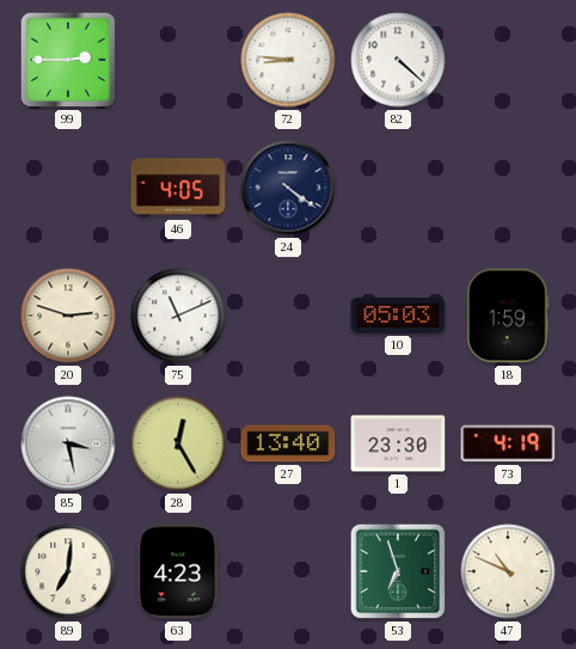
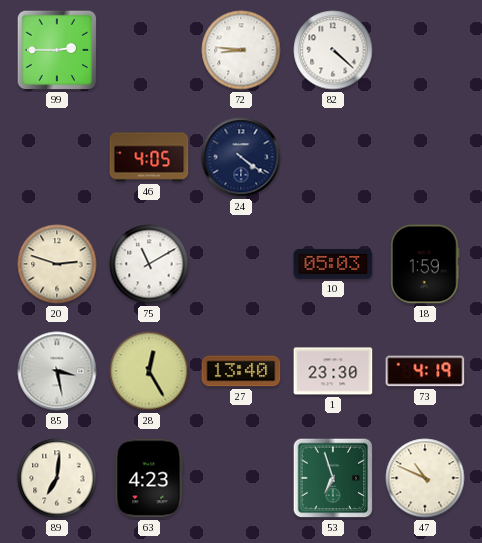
75: 11:11 -> 11:10 (149, 264)
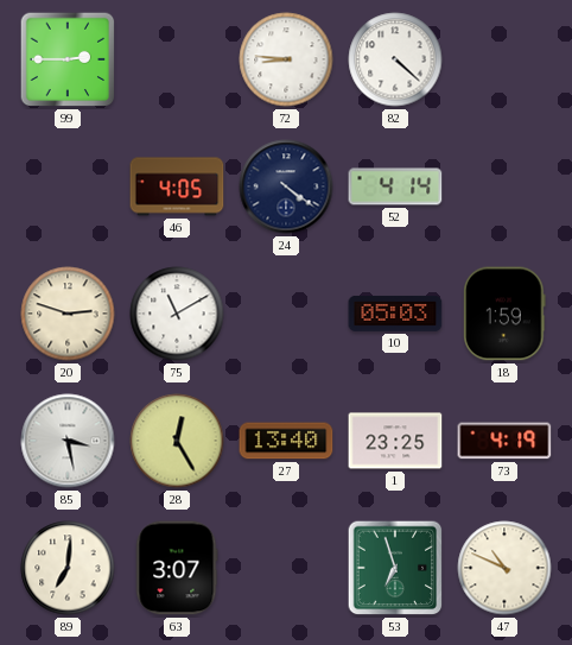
52: none -> 4:14 (395, 186)
1: 23:30 -> 23:25 (395, 441)
63: 4:23 -> 3:07 (177, 568)
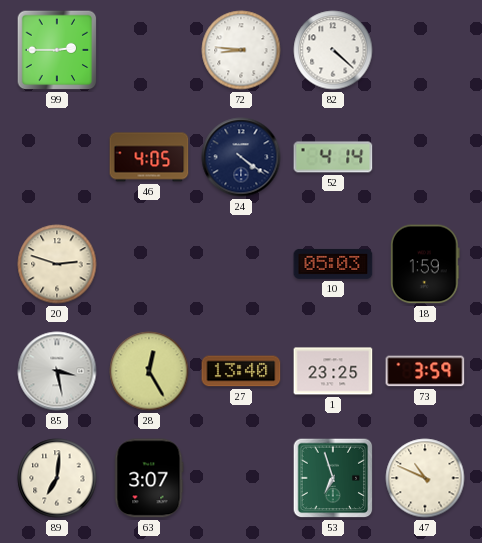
75: 11:10 -> none (177, 314)
73: 4:19 -> 3:59 (425, 371)
